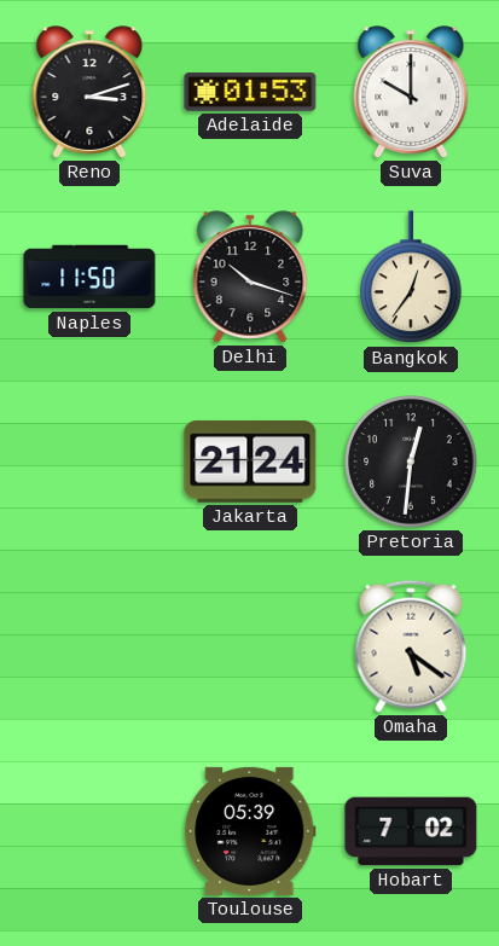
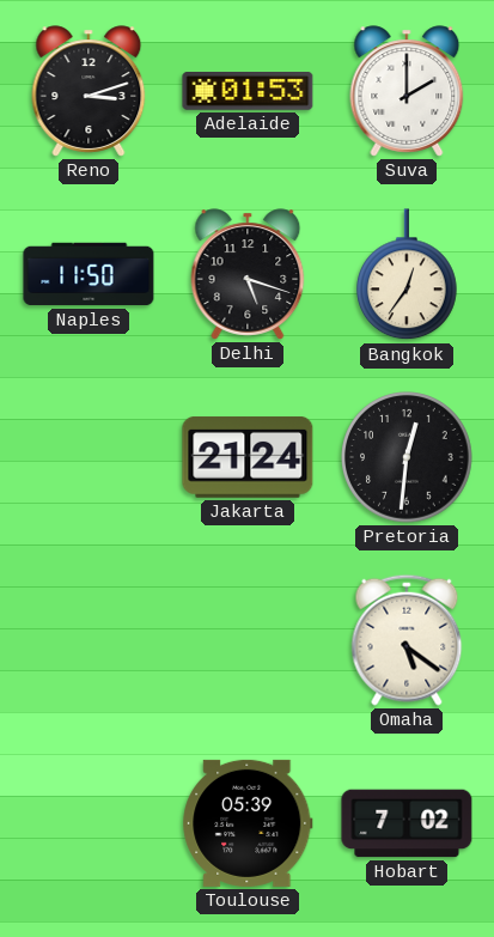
Suva: 10:00 -> 2:00 (407, 91)
Delhi: 10:18 -> 5:18 (248, 274)
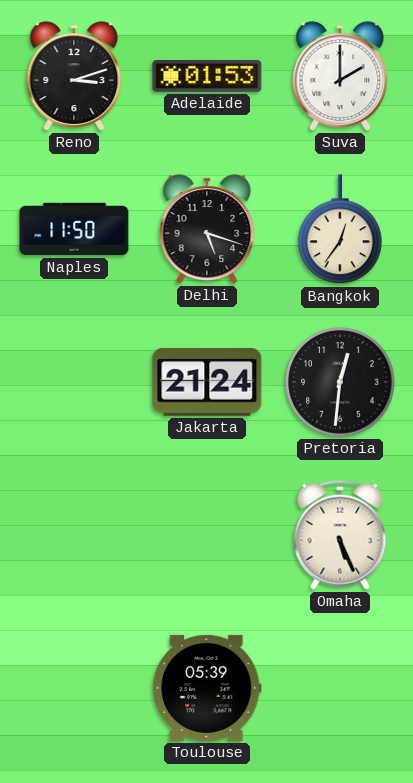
Omaha: 5:21 -> 5:26 (340, 535)
Hobart: 7:02 -> none (407, 823)
